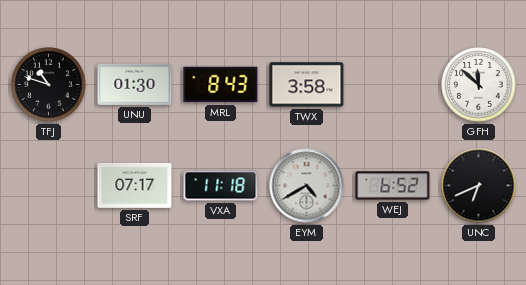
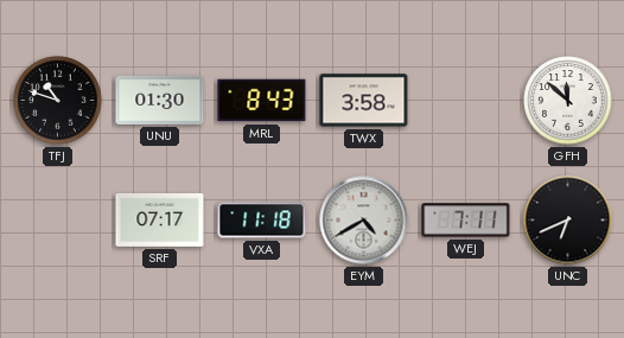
WEJ: 6:52 -> 7:11 (466, 221)
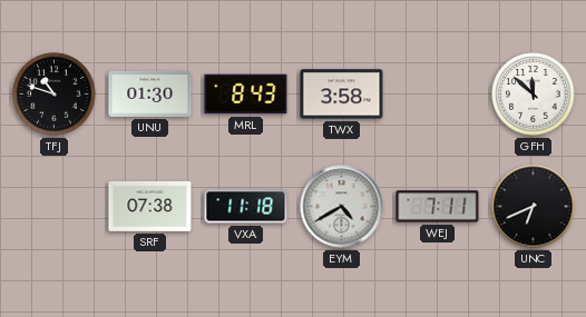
SRF: 07:17 -> 07:38 (150, 207)
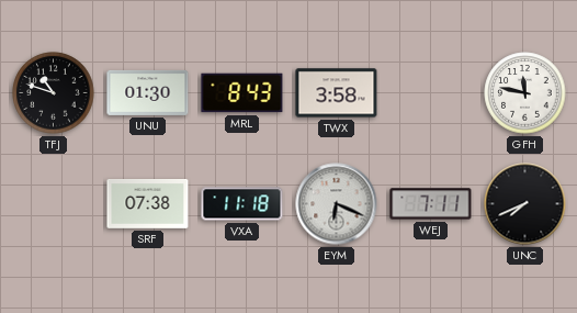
GFH: 11:52 -> 11:47 (525, 93)
EYM: 4:40 -> 6:19 (337, 204)
UNC: 6:41 -> 7:41 (525, 204)
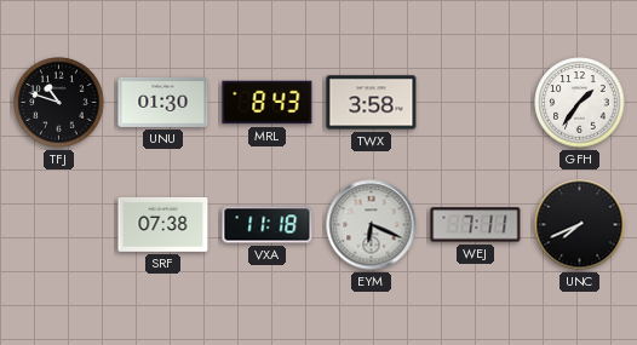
GFH: 11:47 -> 1:36 (580, 103)
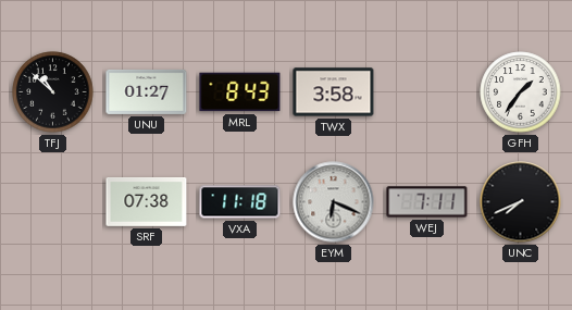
TFJ: 10:48 -> 10:52 (53, 92)
UNU: 01:30 -> 01:27 (147, 91)
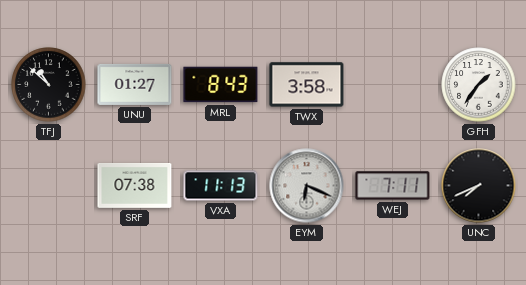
VXA: 11:18 -> 11:13 (221, 186)
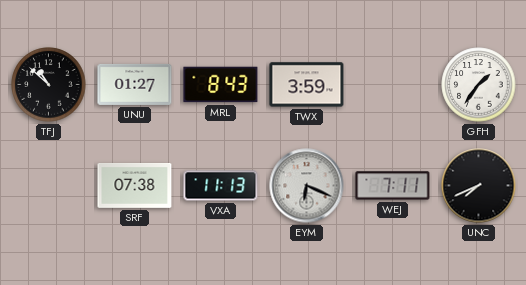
TWX: 3:58 -> 3:59 (307, 85)
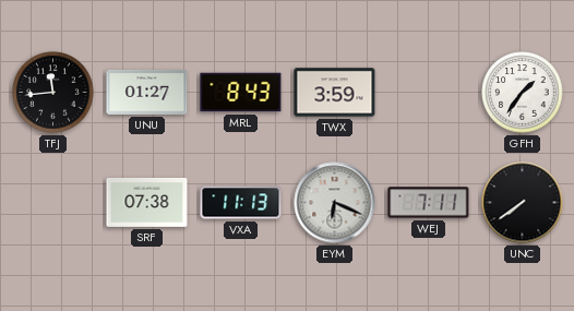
TFJ: 10:52 -> 11:44 (53, 93)
UNC: 7:41 -> 7:39 (523, 203)
